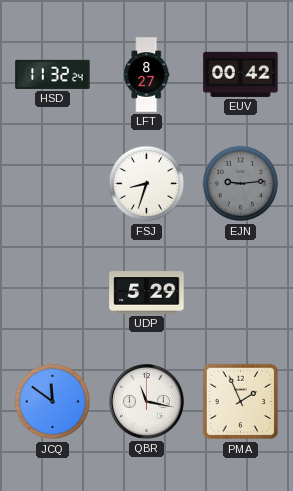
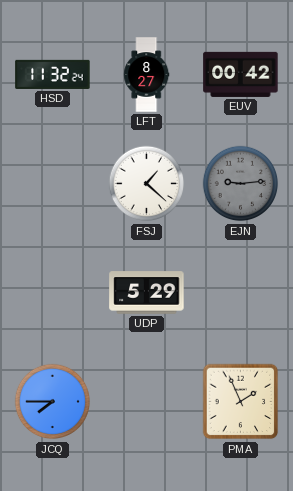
FSJ: 8:33 -> 1:22 (147, 184)
JCQ: 11:51 -> 7:45 (53, 402)
QBR: 11:17 -> none (146, 401)
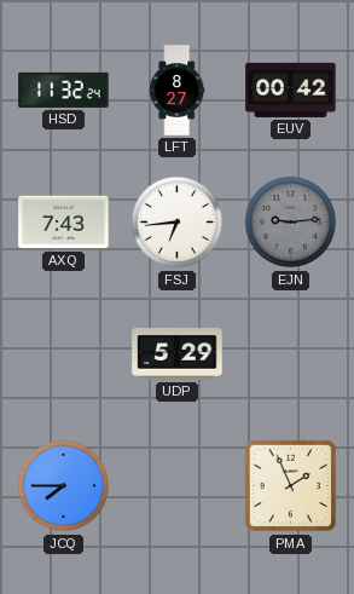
AXQ: none -> 7:43 (64, 223)
FSJ: 1:22 -> 6:44 (178, 223)
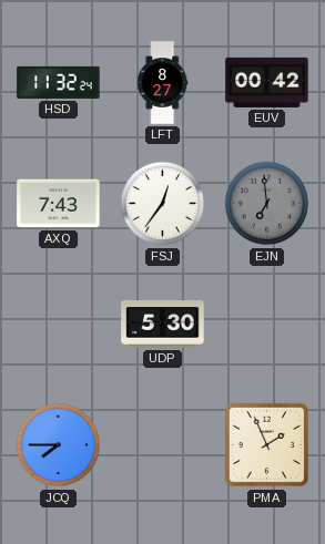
FSJ: 6:44 -> 12:36 (163, 204)
EJN: 9:14 -> 6:59 (267, 204)
UDP: 5:29 -> 5:30 (163, 325)
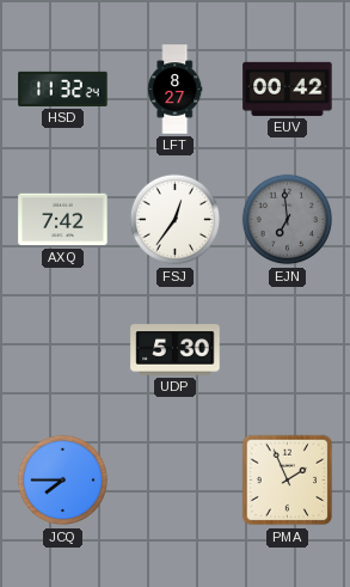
AXQ: 7:43 -> 7:42 (63, 220)
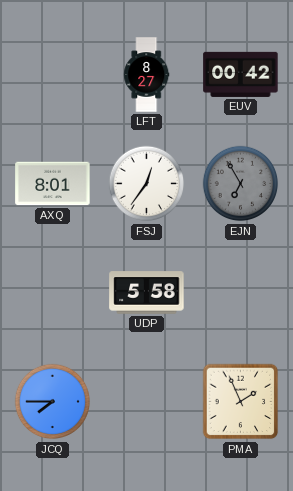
HSD: 11:32 -> none (63, 88)
AXQ: 7:42 -> 8:01 (53, 184)
EJN: 6:59 -> 6:55 (241, 184)
UDP: 5:30 -> 5:58 (147, 293)
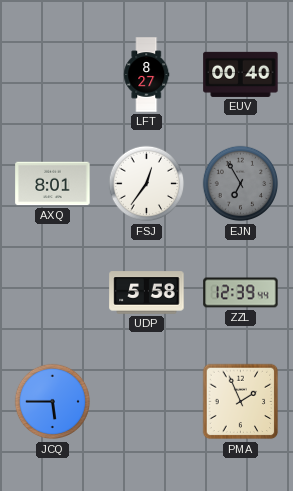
EUV: 00:42 -> 00:40 (241, 74)
ZZL: none -> 12:39 (241, 293)
JCQ: 7:45 -> 5:45 (53, 402)
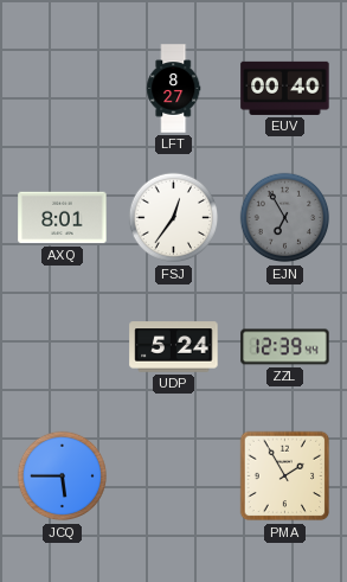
UDP: 5:58 -> 5:24 (174, 347)
PMA: 1:56 -> 1:55 (285, 477)
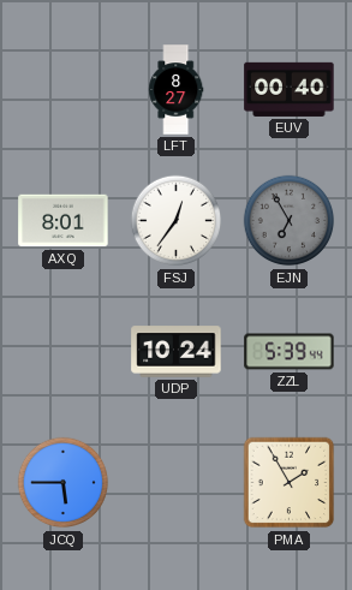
UDP: 5:24 -> 10:24 (177, 352)
ZZL: 12:39 -> 5:39 (290, 352)
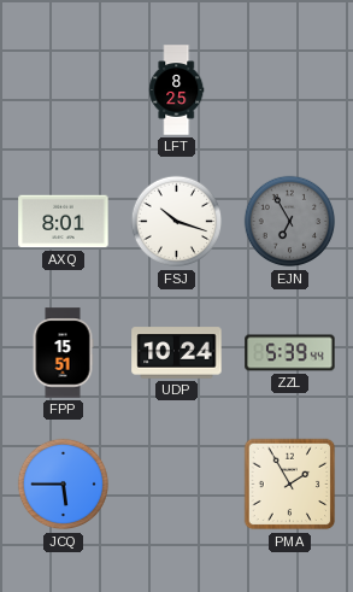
LFT: 8:27 -> 8:25 (177, 90)
EUV: 00:40 -> none (290, 89)
FSJ: 12:36 -> 10:18 (177, 222)
FPP: none -> 15:51 (63, 353)
